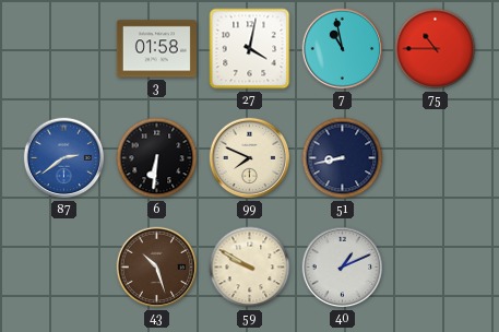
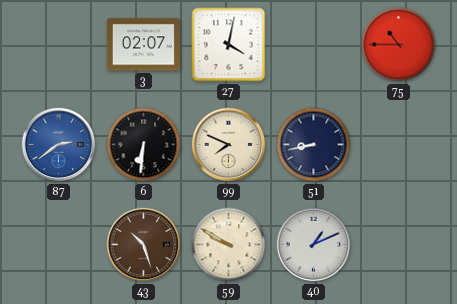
3: 01:58 -> 02:07 (143, 45)
7: 10:58 -> none (343, 49)
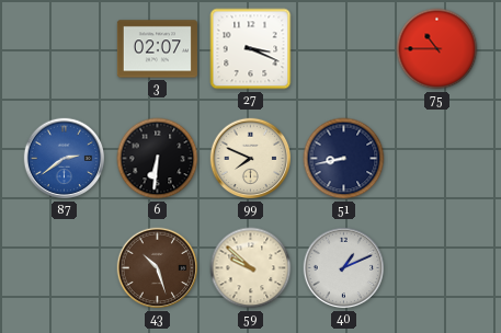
27: 4:02 -> 3:19 (251, 49)
59: 9:50 -> 9:52 (251, 268)
